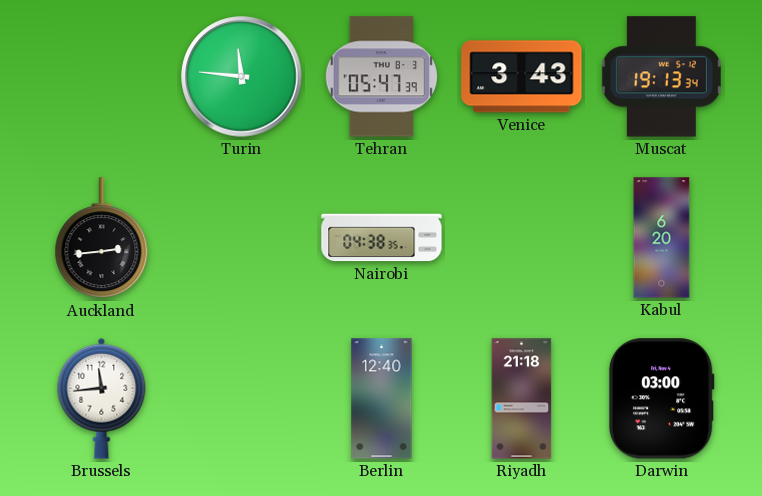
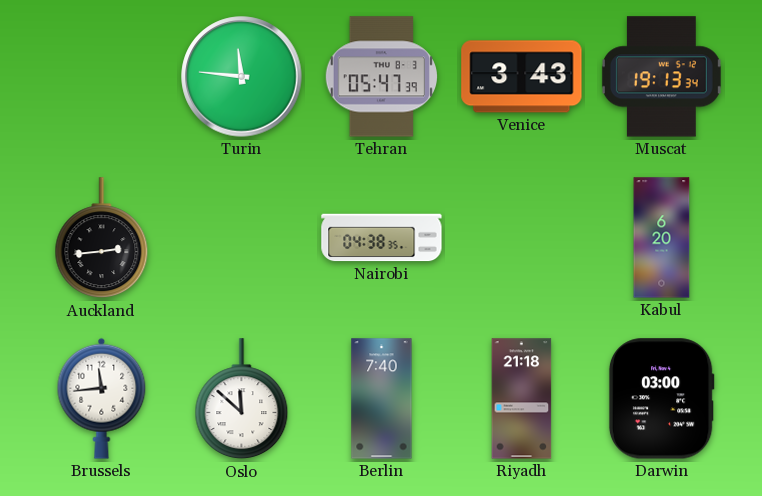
Oslo: none -> 11:52 (242, 399)
Berlin: 12:40 -> 7:40 (382, 399)
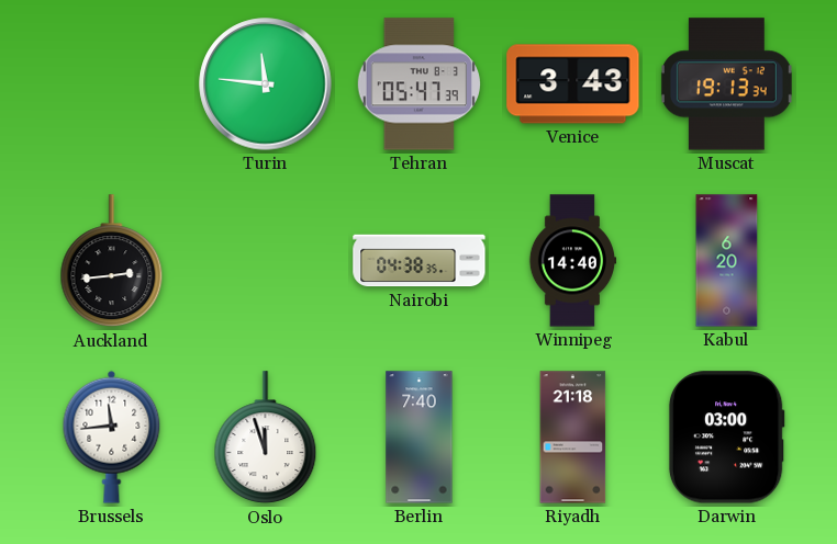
Winnipeg: none -> 14:40 (572, 261)
Oslo: 11:52 -> 11:57 (266, 438)
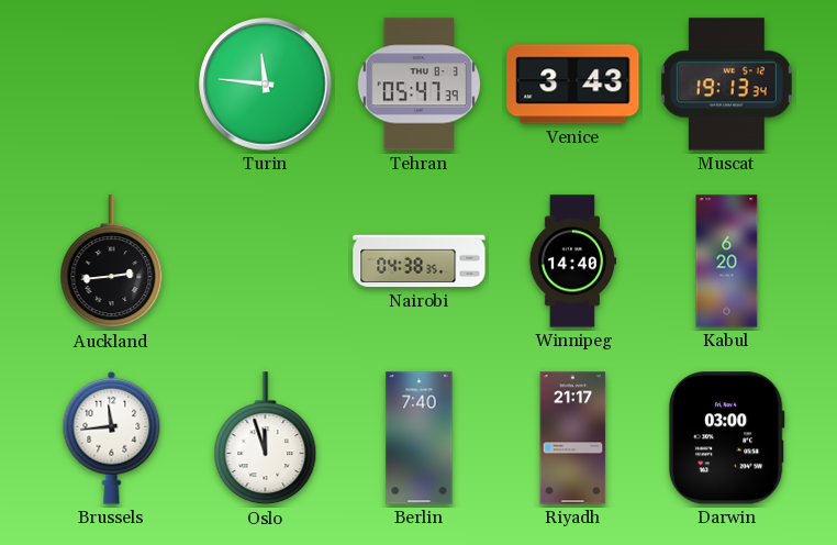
Riyadh: 21:18 -> 21:17 (573, 438)
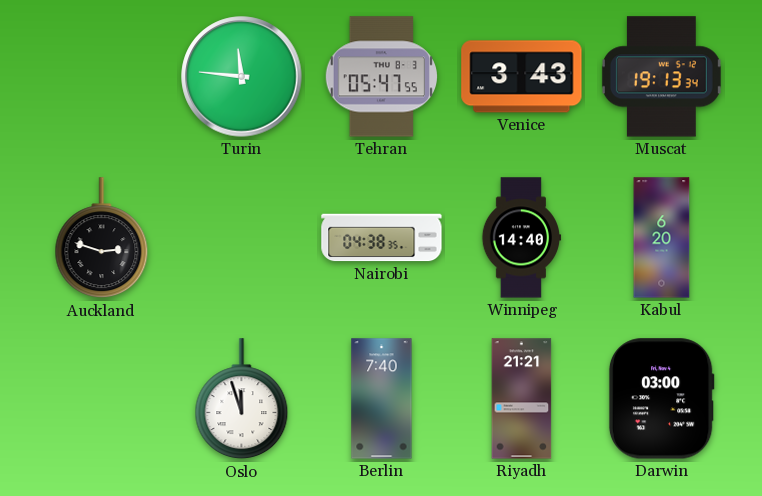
Tehran: 05:47:39 -> 05:47:55 (381, 77)
Auckland: 2:44 -> 2:48 (102, 238)
Brussels: 11:44 -> none (112, 437)
Riyadh: 21:17 -> 21:21 (522, 399)
